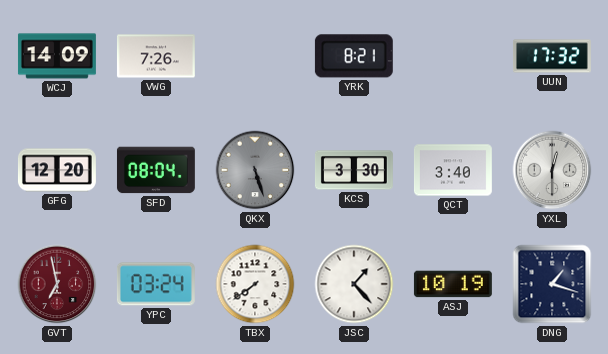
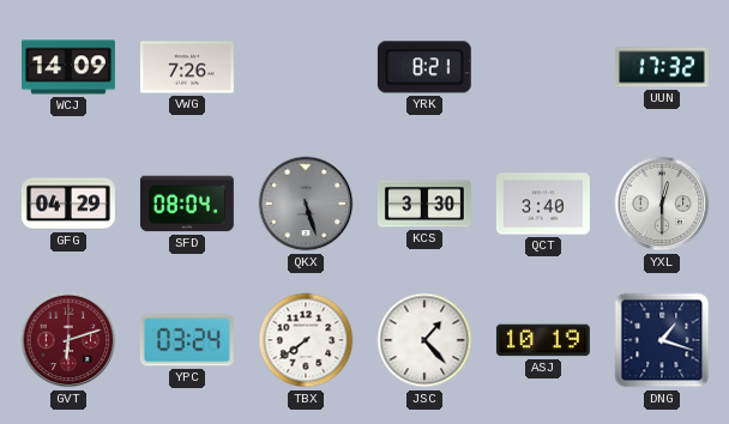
GFG: 12:20 -> 04:29 (68, 204)
GVT: 6:58 -> 6:12 (68, 340)
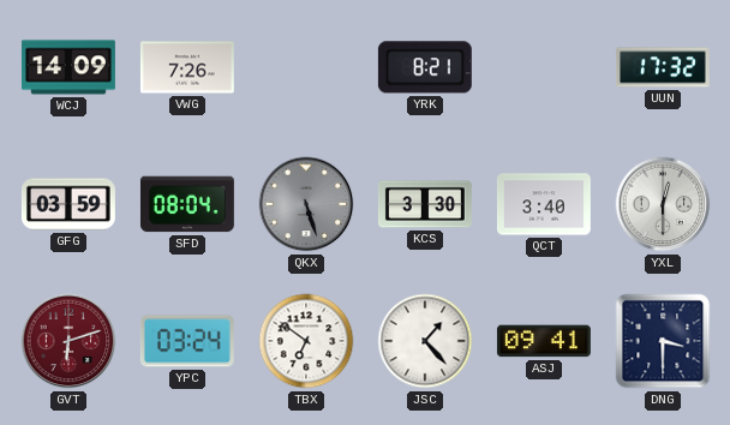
GFG: 04:29 -> 03:59 (68, 204)
TBX: 7:39 -> 6:51 (306, 341)
ASJ: 10:19 -> 09:41 (544, 341)
DNG: 1:18 -> 3:30 (663, 341)
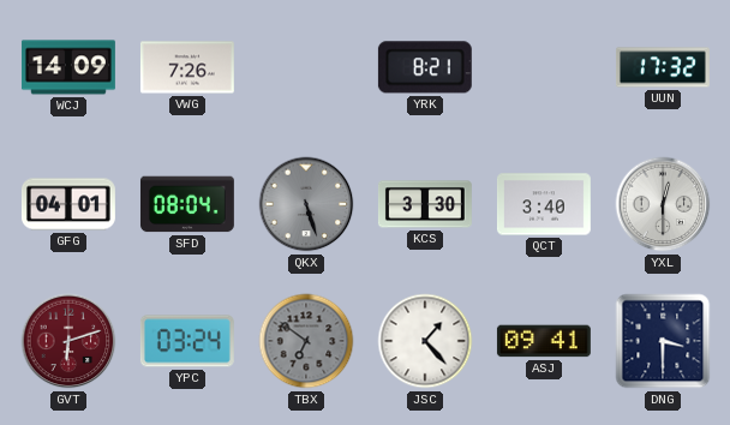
GFG: 03:59 -> 04:01 (68, 204)
TBX dial: white -> grey (306, 341)
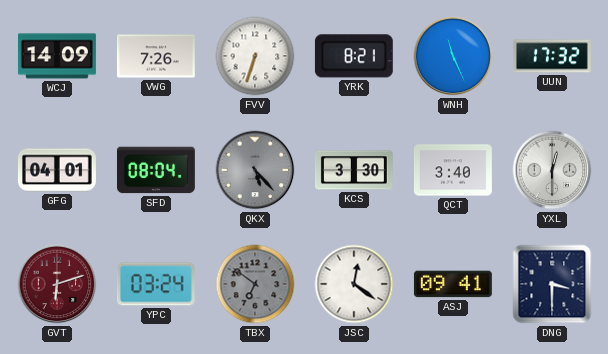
FVV: none -> 6:33 (255, 56)
WNH: none -> 11:26 (453, 56)
QKX: 5:27 -> 5:23 (255, 170)
JSC: 1:23 -> 12:21 (354, 284)
